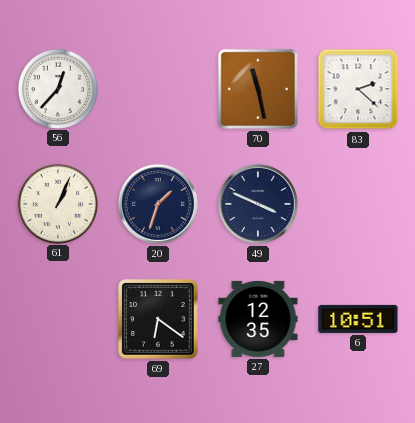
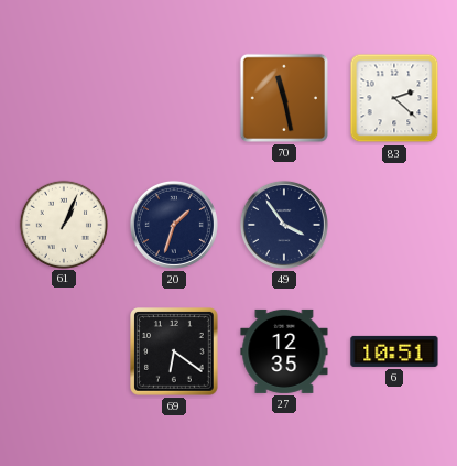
56: 12:37 -> none (57, 88)
49: 3:49 -> 3:54 (284, 225)
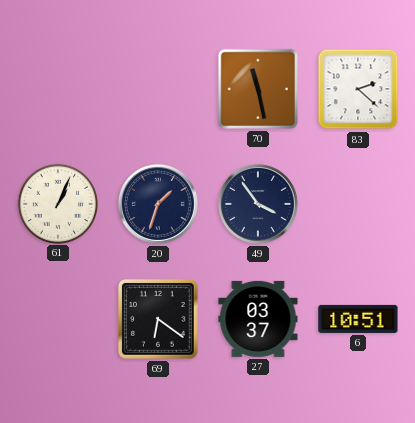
27: 12:35 -> 03:37 (258, 319)
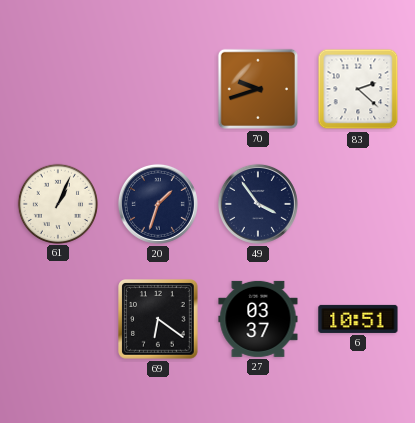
70: 11:28 -> 9:42 (258, 89)
